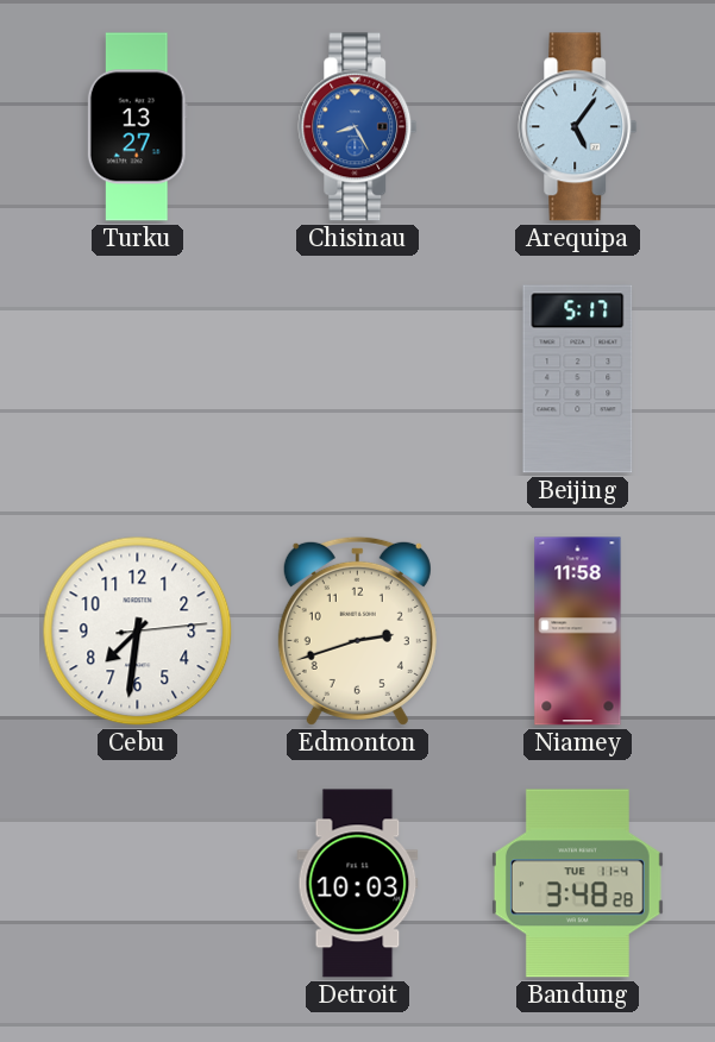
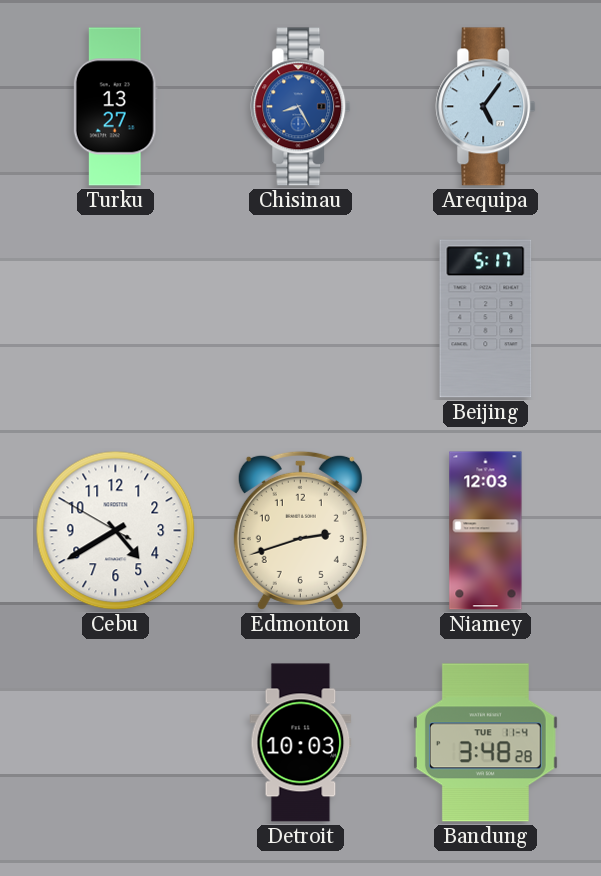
Cebu: 7:31 -> 4:39 (116, 531)
Niamey: 11:58 -> 12:03 (486, 531)
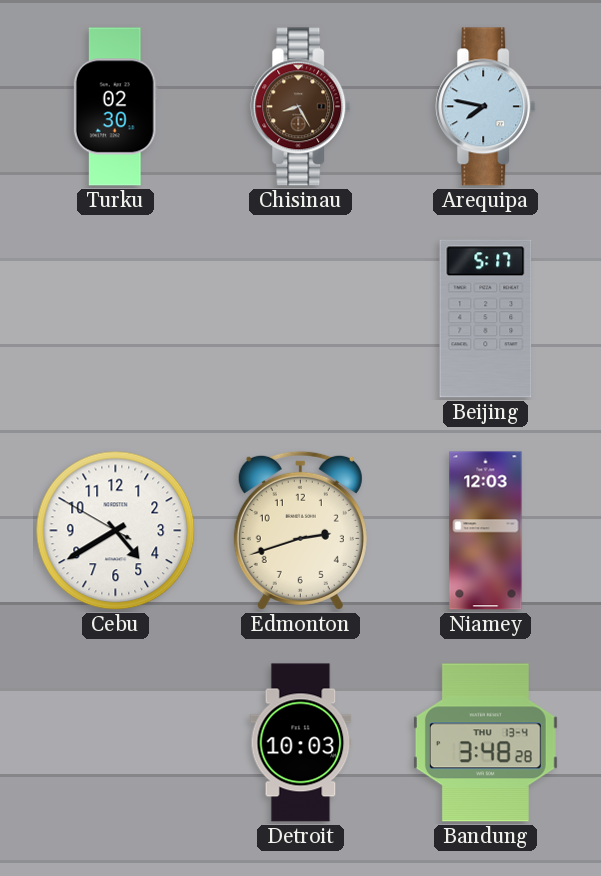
Turku: 13:27 -> 02:30 (115, 107)
Chisinau dial: blue -> brown (301, 107)
Arequipa: 5:06 -> 7:47 (486, 107)
Bandung date: TUE 11-4 -> THU 13-4 (485, 743)
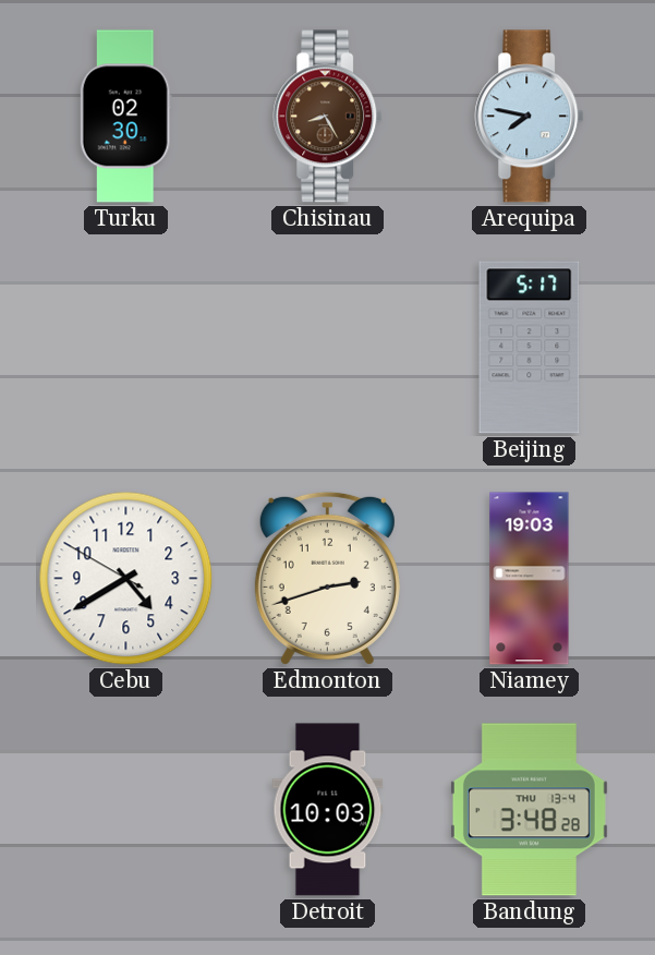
Niamey: 12:03 -> 19:03 (530, 579)
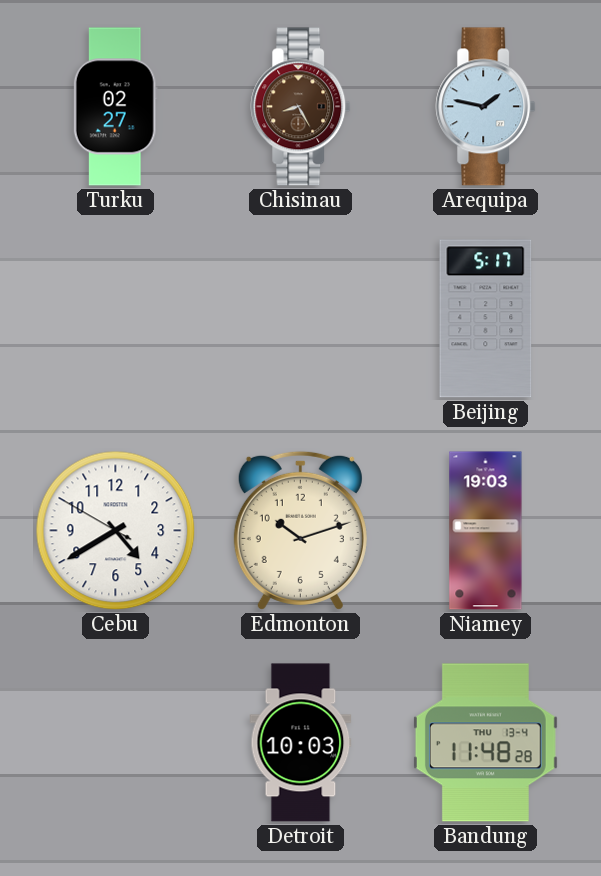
Turku: 02:30 -> 02:27 (115, 107)
Arequipa: 7:47 -> 1:47 (486, 107)
Edmonton: 2:42 -> 10:12 (300, 530)
Bandung: 3:48 -> 11:48 (485, 743)
